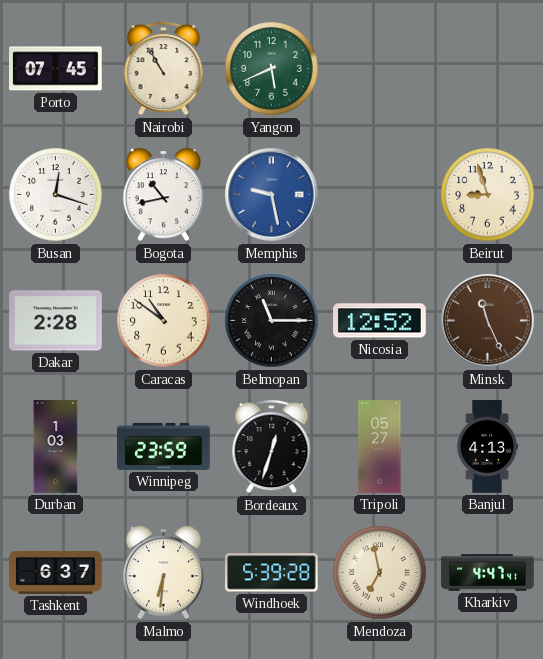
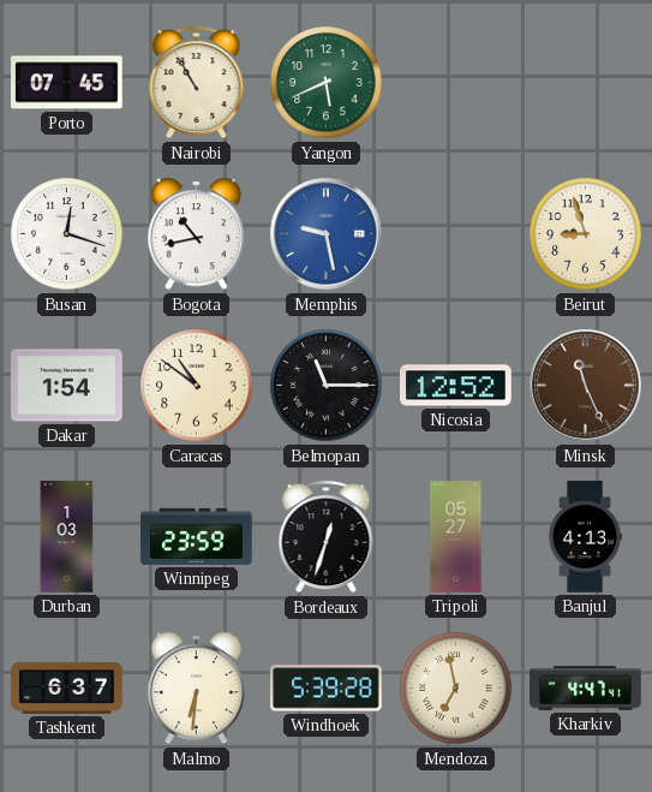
Dakar: 2:28 -> 1:54 (67, 386)
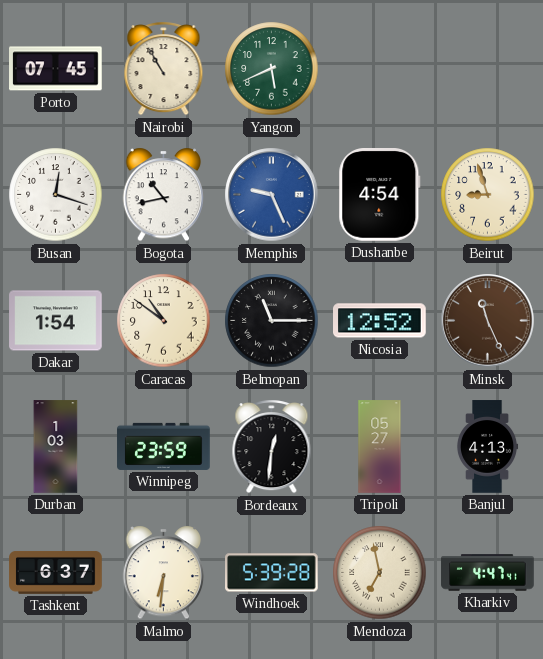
Memphis: 9:28 -> 9:26 (272, 195)
Dushanbe: none -> 4:54 (380, 195)
Bordeaux: 12:33 -> 12:31 (272, 447)
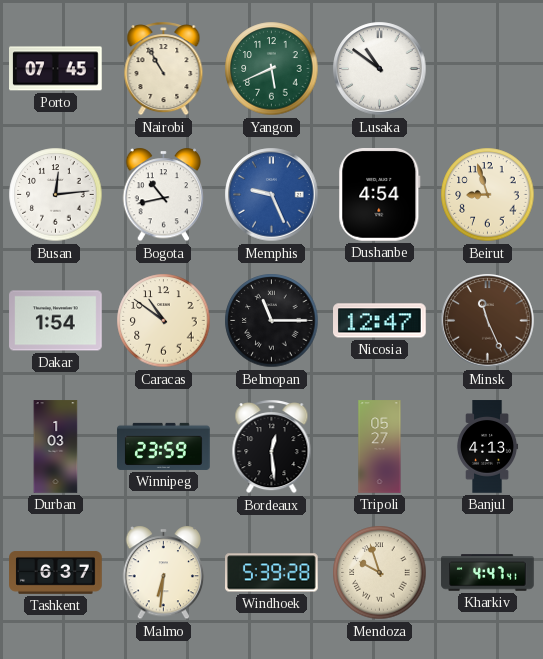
Lusaka: none -> 10:51 (380, 69)
Busan: 12:18 -> 12:14 (56, 195)
Nicosia: 12:52 -> 12:47 (380, 321)
Bordeaux: 12:31 -> 12:29 (272, 447)
Mendoza: 6:58 -> 9:57 (380, 573)
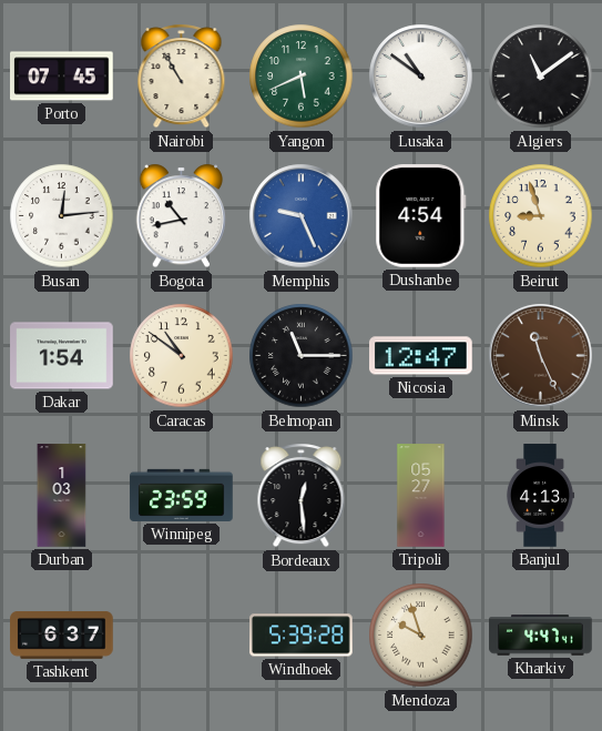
Algiers: none -> 11:09 (541, 77)
Malmo: 6:31 -> none (164, 573)
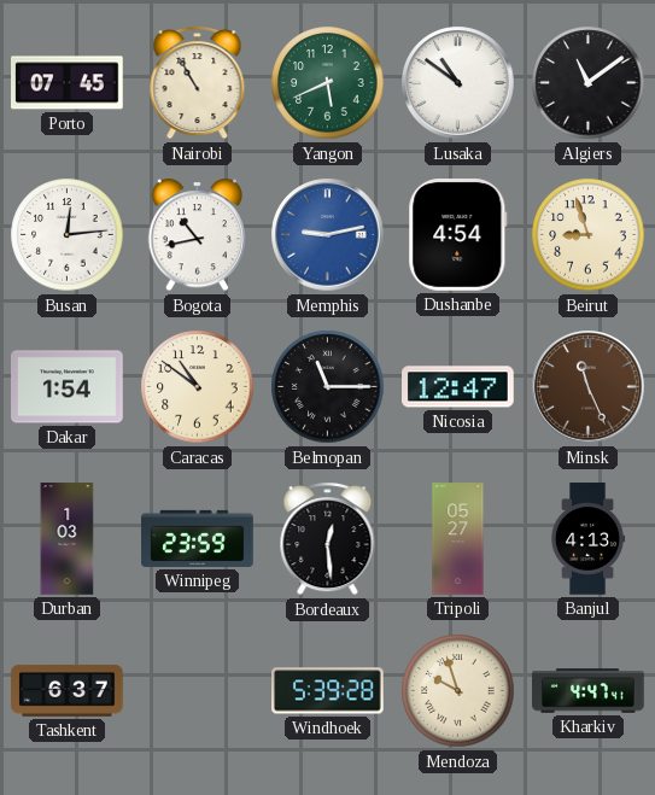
Memphis: 9:26 -> 9:13 (328, 235)
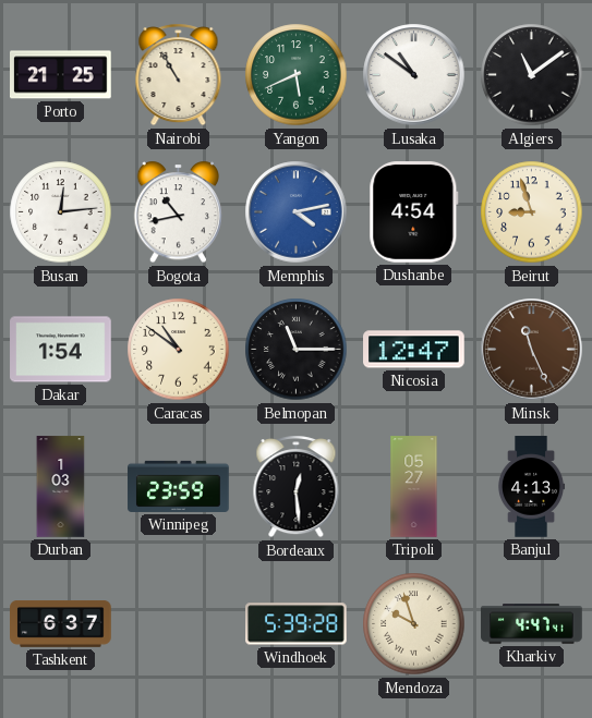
Porto: 07:45 -> 21:25 (61, 75)
Memphis: 9:13 -> 4:13 (297, 212)
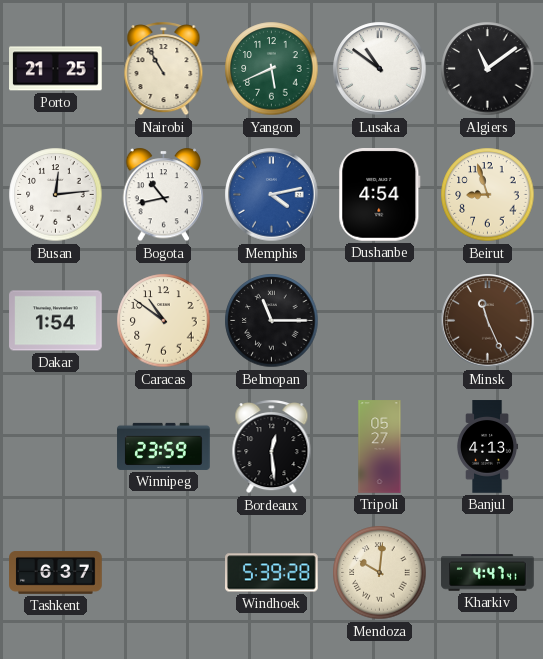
Nicosia: 12:47 -> none (414, 350)
Durban: 1:03 -> none (61, 487)
Mendoza: 9:57 -> 10:01 (380, 573)
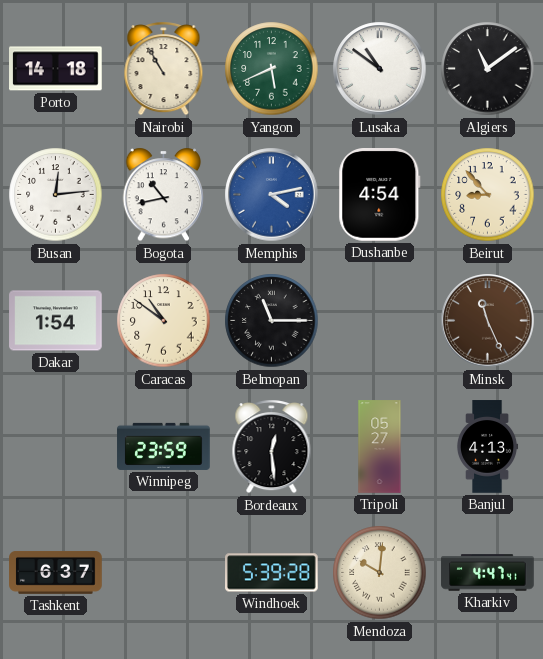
Porto: 21:25 -> 14:18 (56, 69)
Beirut: 8:57 -> 8:53 (488, 195)
